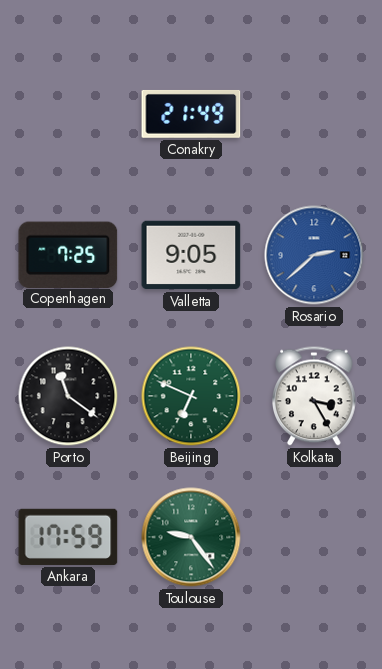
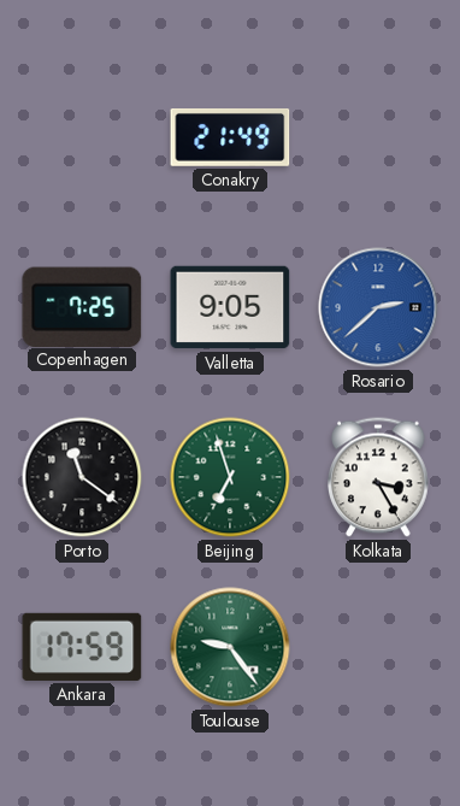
Beijing: 6:49 -> 6:57 (230, 477)
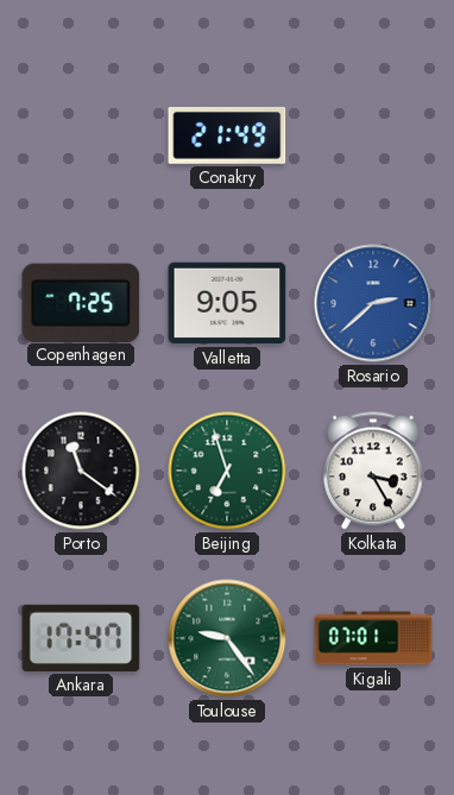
Ankara: 17:59 -> 17:47 (81, 638)
Kigali: none -> 07:01 (373, 638)
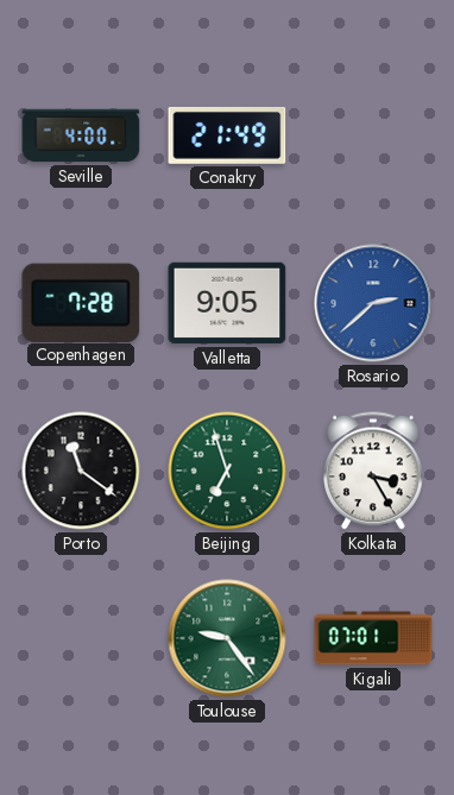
Seville: none -> 4:00 (81, 135)
Copenhagen: 7:25 -> 7:28 (81, 302)
Ankara: 17:47 -> none (81, 638)
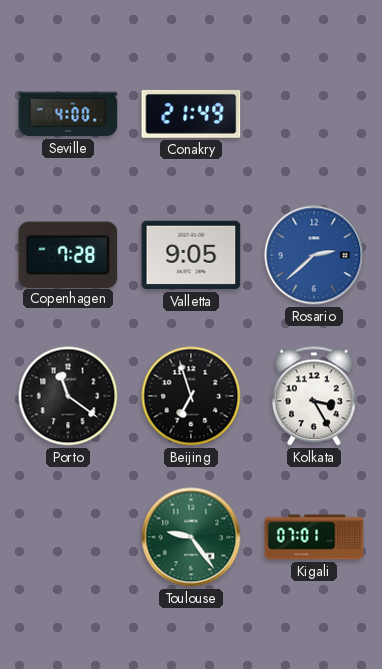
Beijing dial: green -> black (191, 396)
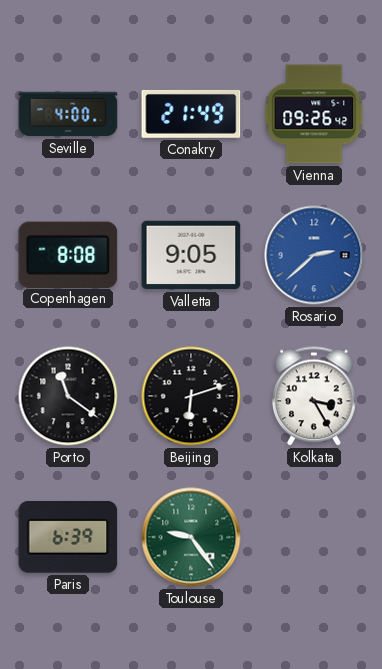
Vienna: none -> 09:26 (314, 114)
Copenhagen: 7:28 -> 8:08 (68, 254)
Beijing: 6:57 -> 6:12 (191, 396)
Paris: none -> 6:39 (68, 537)
Kigali: 07:01 -> none (314, 537)
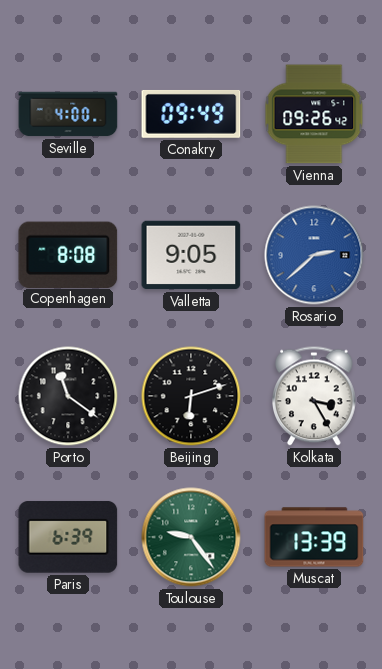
Conakry: 21:49 -> 09:49 (191, 114)
Muscat: none -> 13:39 (314, 537)
